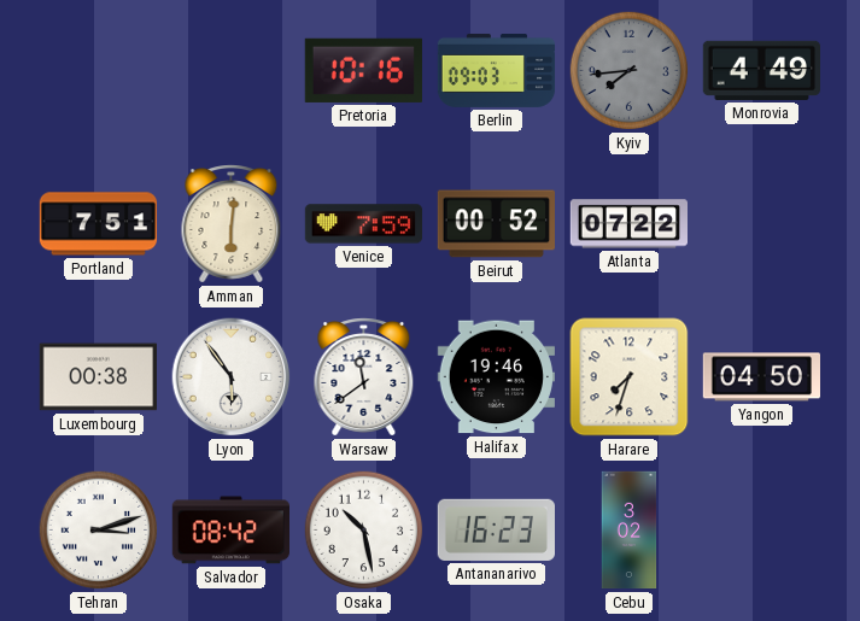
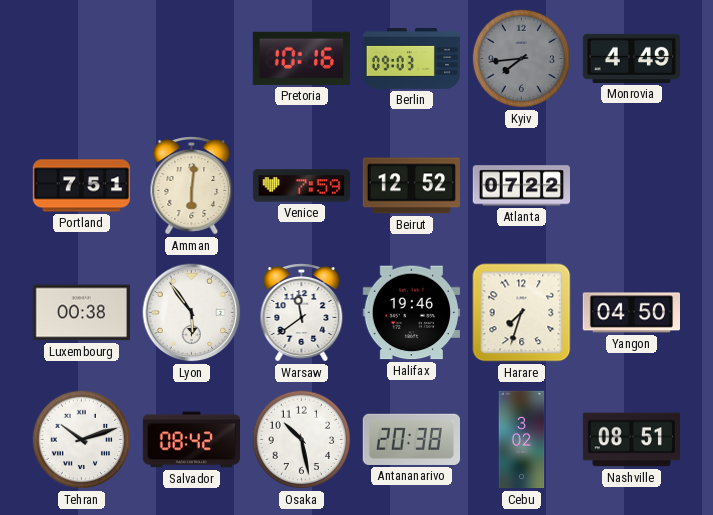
Beirut: 00:52 -> 12:52 (411, 186)
Tehran: 3:12 -> 10:12 (82, 440)
Antananarivo: 16:23 -> 20:38 (411, 439)
Nashville: none -> 08:51 (631, 440)
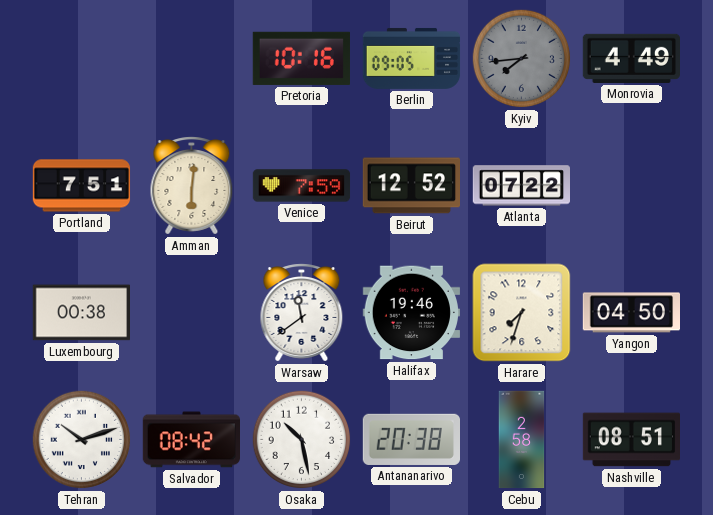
Berlin: 09:03 -> 09:05 (412, 58)
Lyon: 5:54 -> none (192, 313)
Cebu: 3:02 -> 2:58 (522, 440)
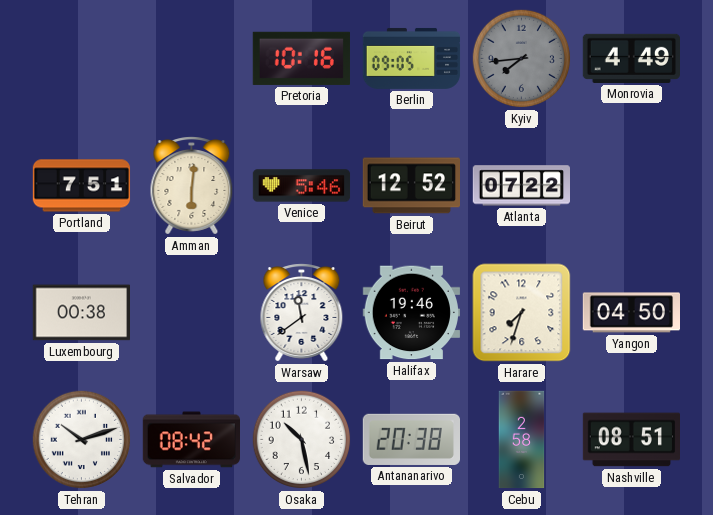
Venice: 7:59 -> 5:46 (302, 186)
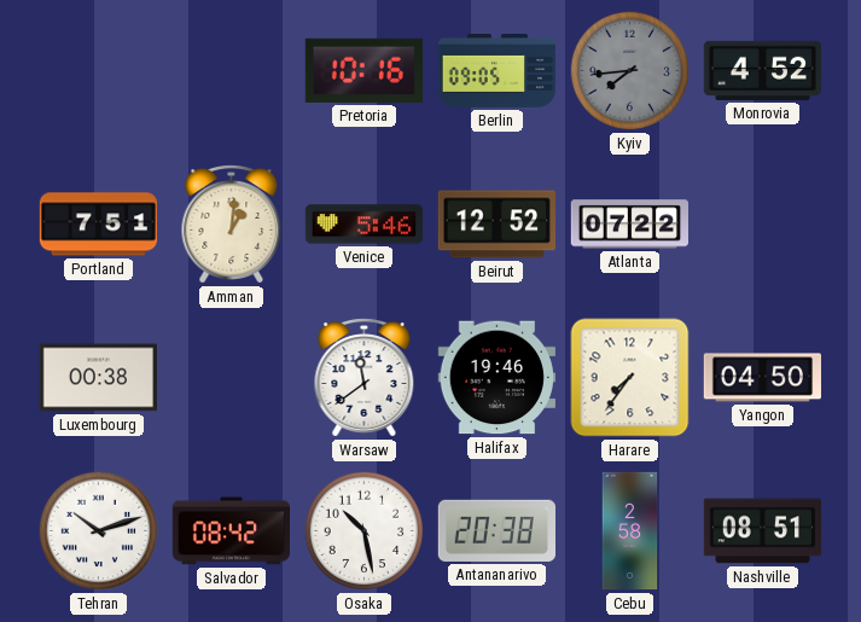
Monrovia: 4:49 -> 4:52 (762, 70)
Amman: 6:01 -> 1:01 (232, 225)
Harare: 7:33 -> 7:36 (630, 378)
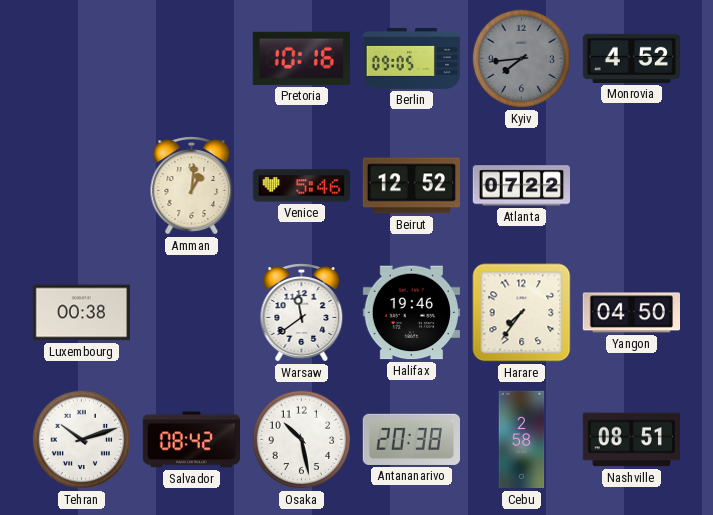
Portland: 7:51 -> none (99, 225)
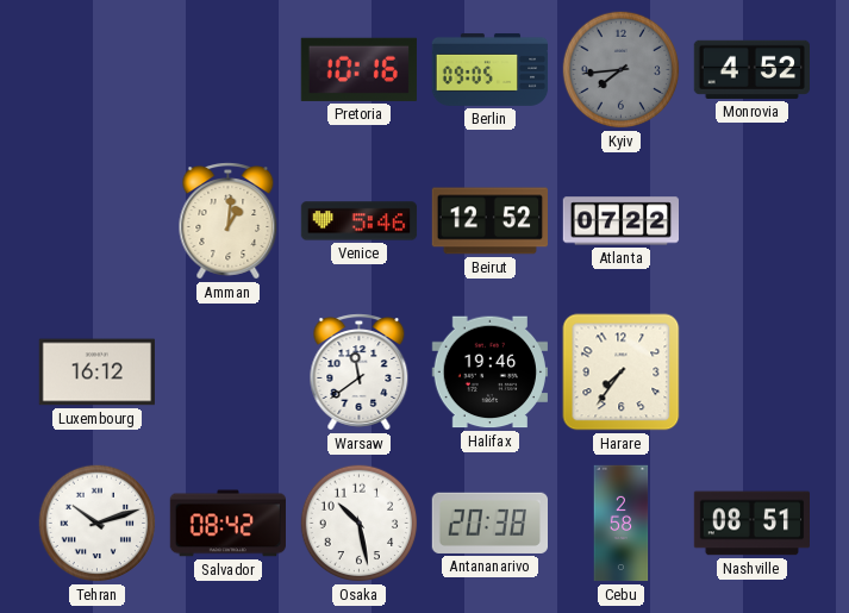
Luxembourg: 00:38 -> 16:12 (96, 373)
Yangon: 04:50 -> none (631, 313)
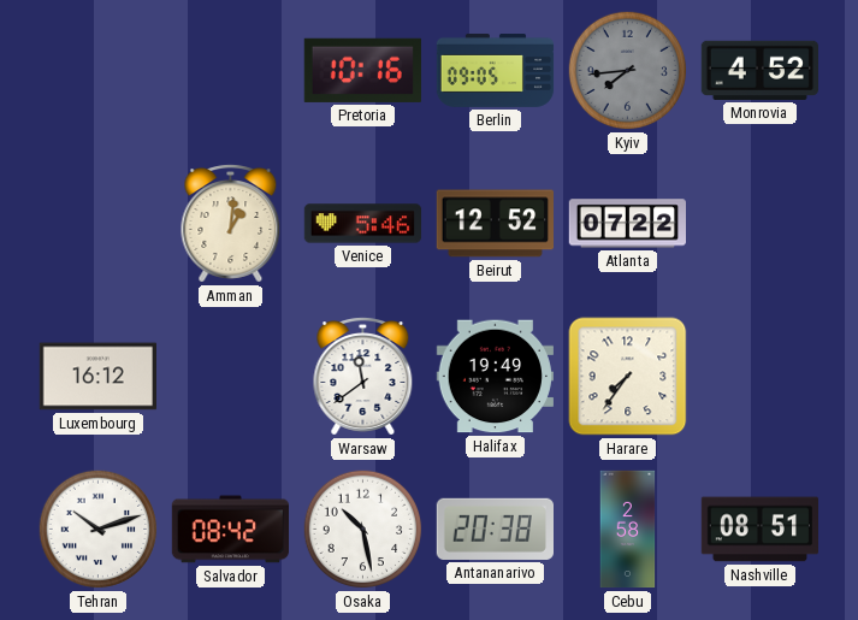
Halifax: 19:46 -> 19:49 (495, 377)
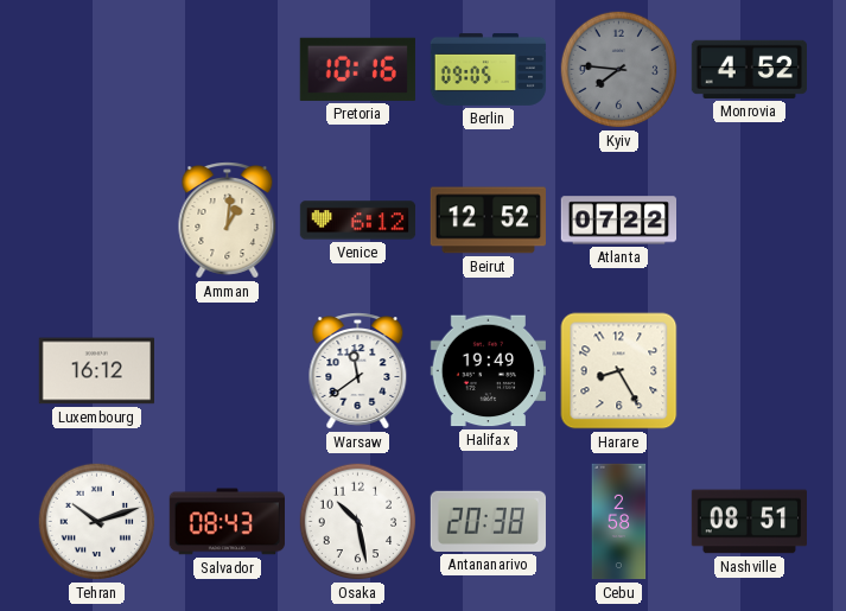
Kyiv: 7:44 -> 7:46 (619, 70)
Venice: 5:46 -> 6:12 (358, 221)
Harare: 7:36 -> 8:25 (619, 371)
Salvador: 08:42 -> 08:43 (227, 522)
